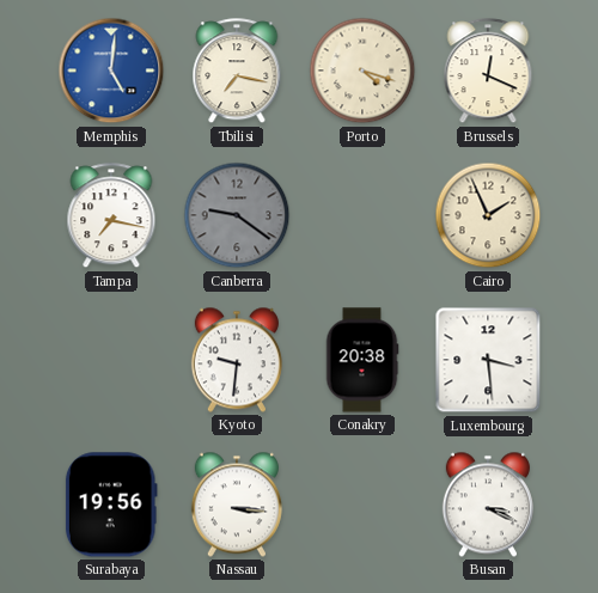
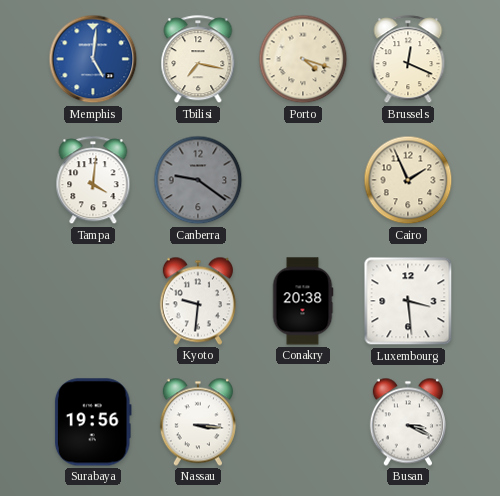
Tampa: 7:17 -> 4:01 (93, 181)
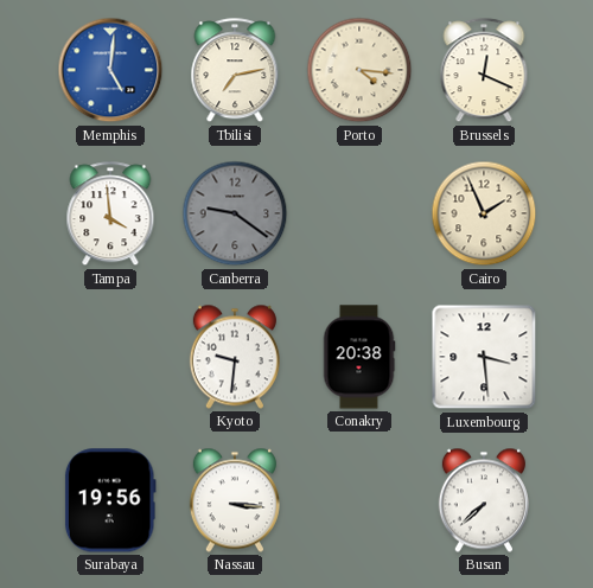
Tbilisi: 7:17 -> 7:13 (235, 71)
Porto: 4:18 -> 4:16 (359, 70)
Tampa: 4:01 -> 3:59 (110, 215)
Busan: 3:19 -> 7:38 (484, 500)
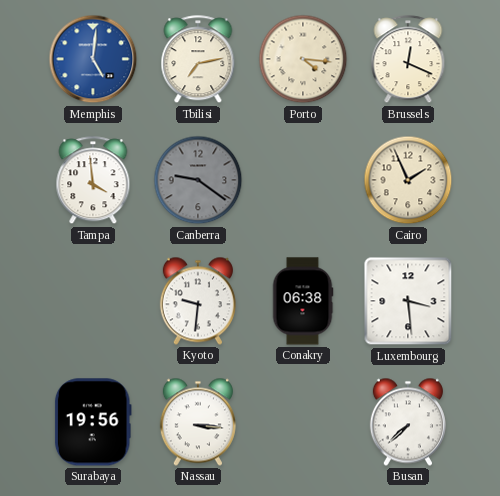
Conakry: 20:38 -> 06:38 (303, 301)
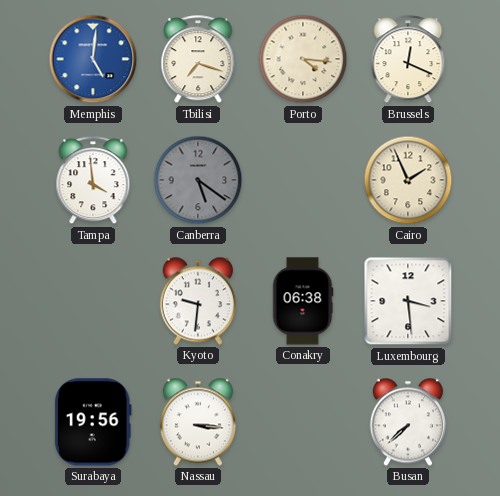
Tbilisi: 7:13 -> 7:18 (198, 60)
Canberra: 9:21 -> 5:21 (198, 180)
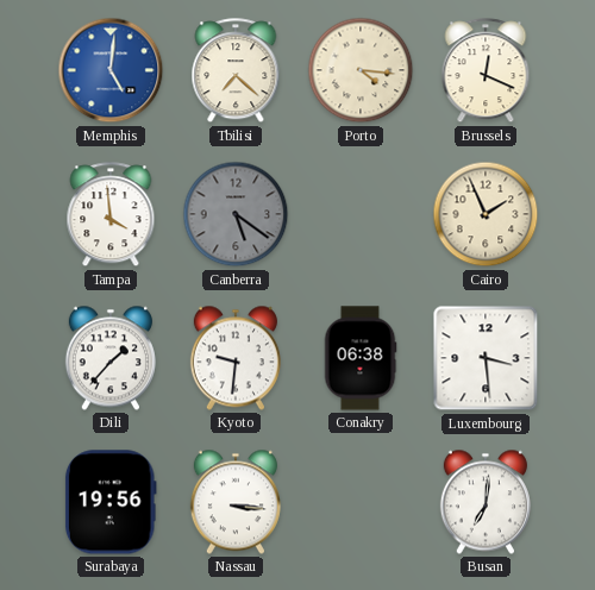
Tbilisi: 7:18 -> 7:22 (236, 71)
Dili: none -> 1:37 (111, 358)
Busan: 7:38 -> 7:01 (486, 502)
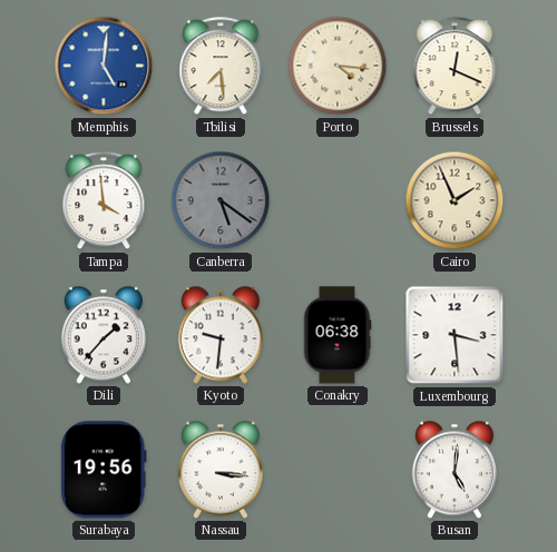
Tbilisi: 7:22 -> 7:29 (221, 67)
Busan: 7:01 -> 5:01 (455, 470)
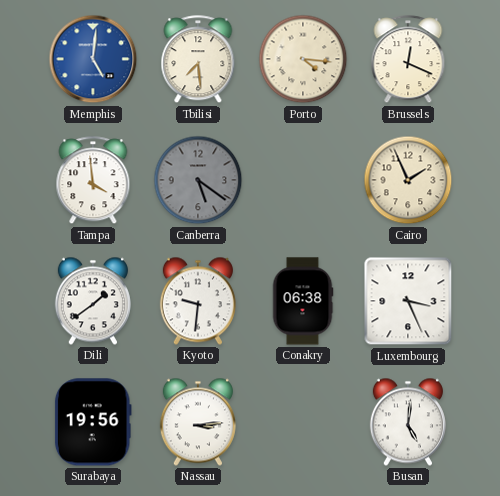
Dili: 1:37 -> 1:39 (93, 301)
Luxembourg: 3:29 -> 3:26 (408, 301)
Nassau: 3:16 -> 3:14 (198, 422)
